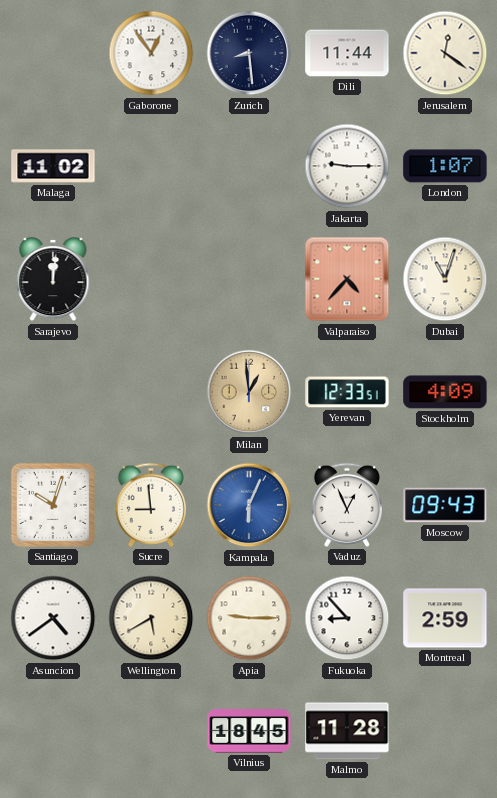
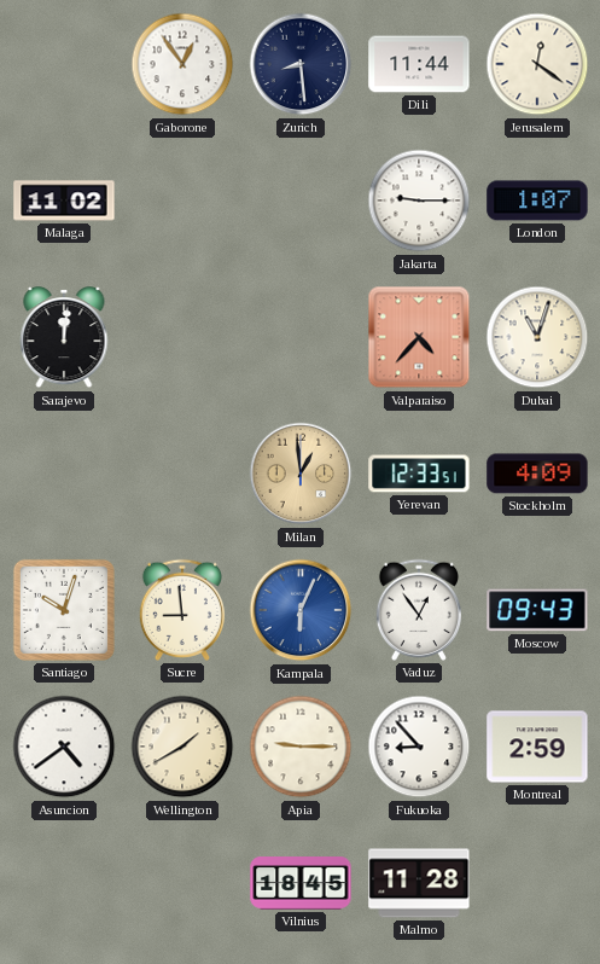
Vaduz: 12:56 -> 12:54 (419, 610)
Wellington: 5:40 -> 1:40 (182, 747)
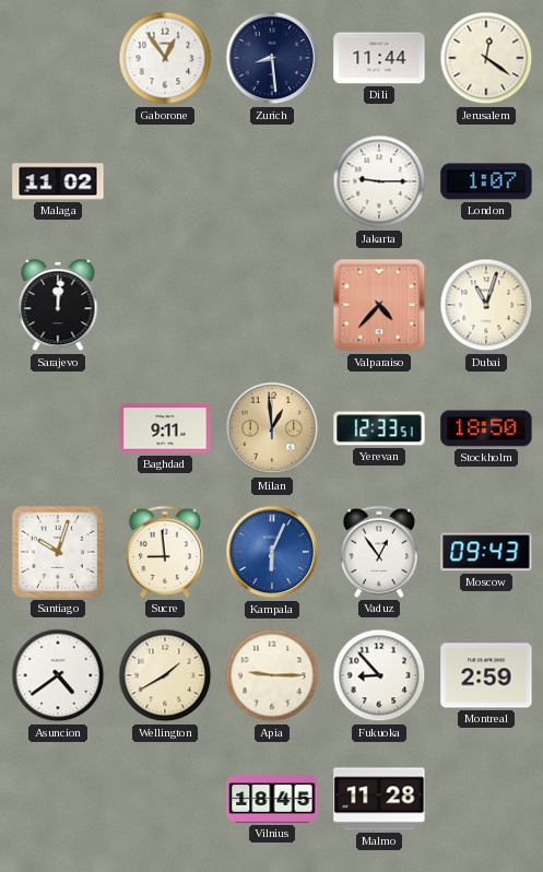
Baghdad: none -> 9:11 (165, 428)
Stockholm: 4:09 -> 18:50 (486, 428)
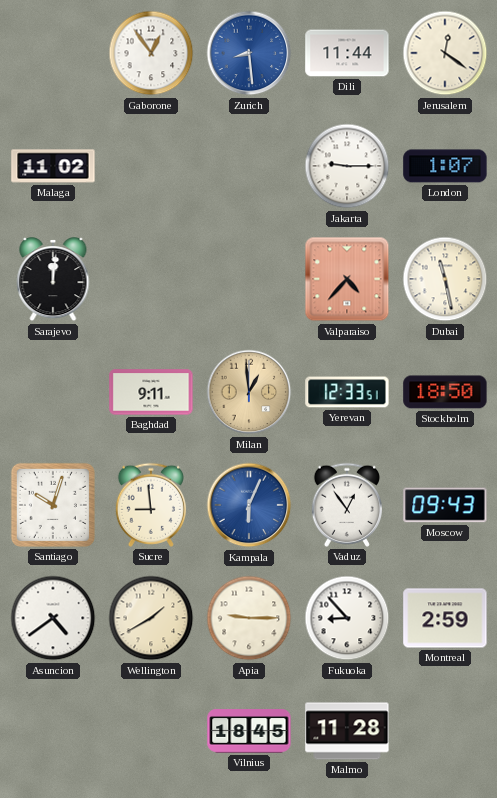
Zurich dial: navy -> blue (249, 53)
Dubai: 11:03 -> 11:28 (445, 279)
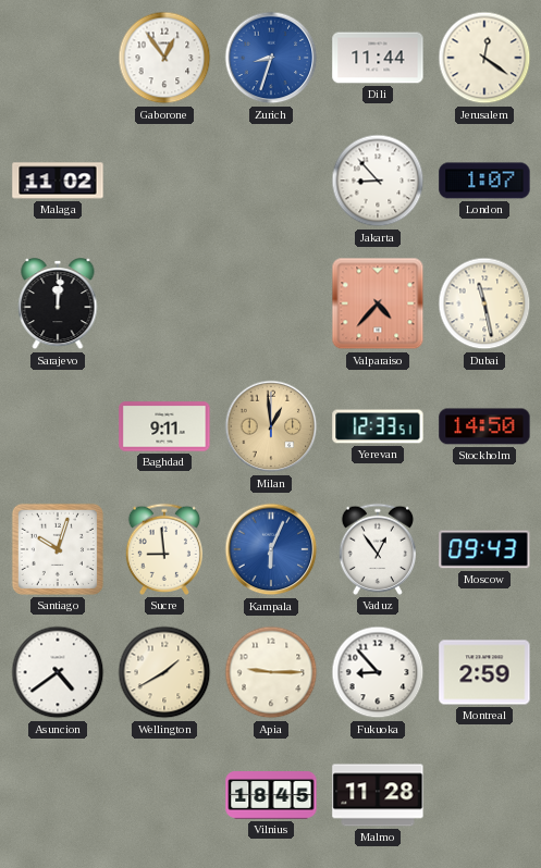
Zurich: 8:29 -> 8:33 (271, 58)
Jakarta: 9:15 -> 8:53 (378, 181)
Stockholm: 18:50 -> 14:50 (484, 426)
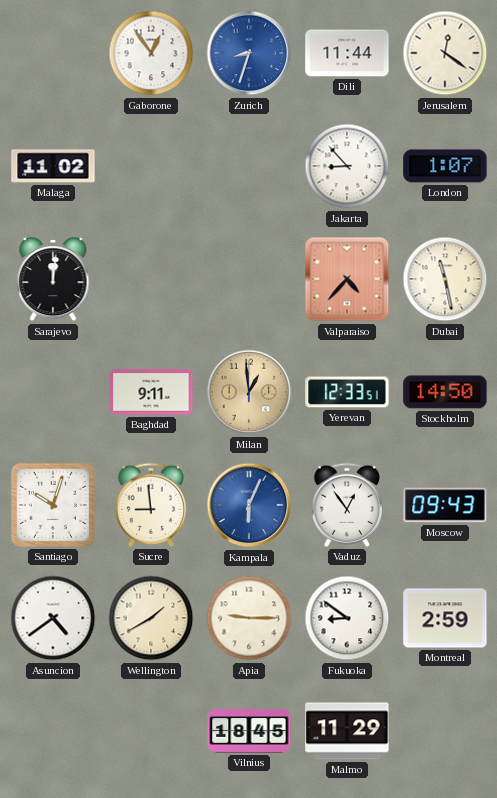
Fukuoka: 8:53 -> 8:51 (347, 618)
Malmo: 11:28 -> 11:29 (347, 731)
